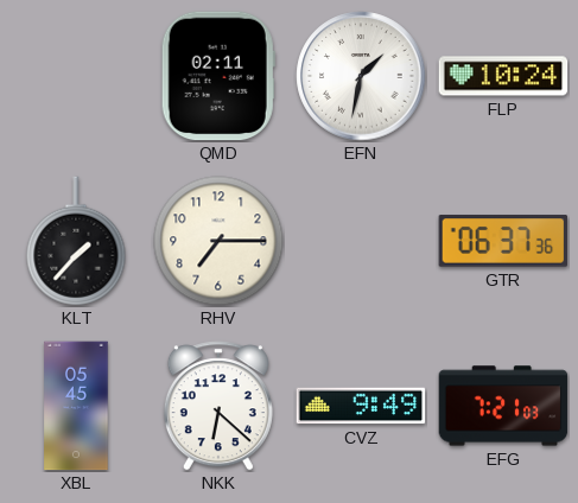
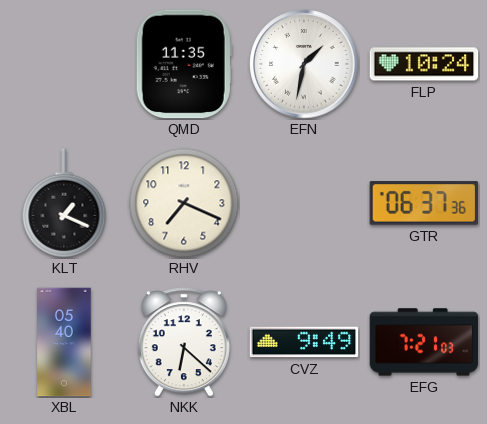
QMD: 02:11 -> 11:35 (184, 64)
KLT: 1:37 -> 1:19 (64, 203)
RHV: 7:15 -> 7:19 (184, 203)
XBL: 05:45 -> 05:40 (64, 342)
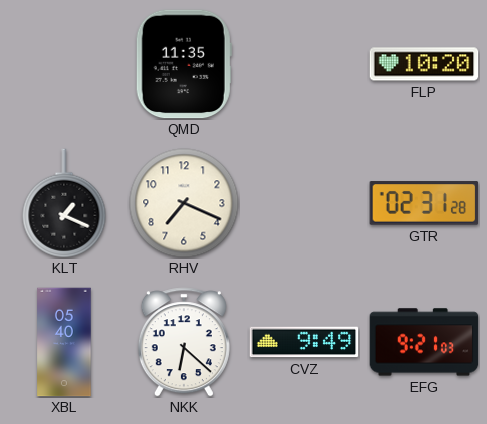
EFN: 1:32 -> none (304, 64)
FLP: 10:24 -> 10:20 (424, 64)
GTR: 06:37 -> 02:31 (424, 203)
EFG: 7:21 -> 9:21 (424, 342)
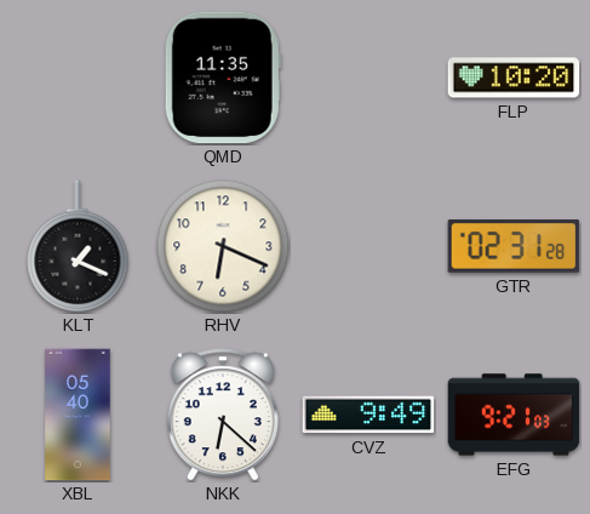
RHV: 7:19 -> 6:19 (223, 246)
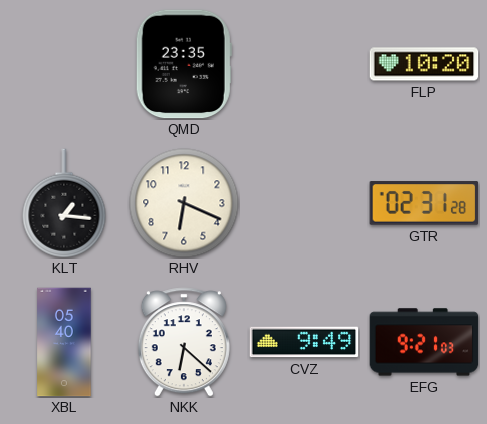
QMD: 11:35 -> 23:35 (184, 64)
KLT: 1:19 -> 1:16 (64, 203)
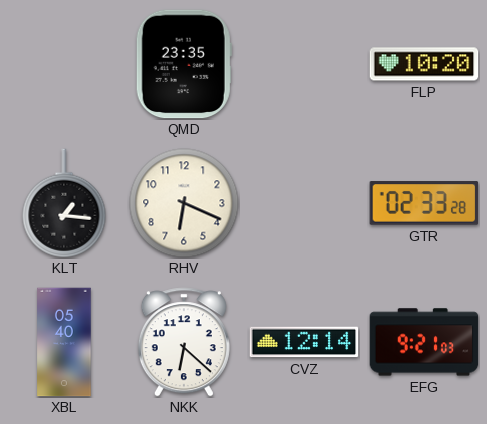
GTR: 02:31 -> 02:33 (424, 203)
CVZ: 9:49 -> 12:14 (304, 342)
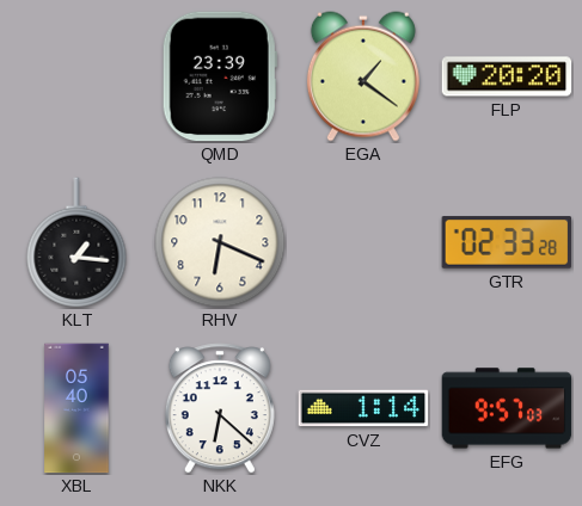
QMD: 23:35 -> 23:39 (220, 76)
EGA: none -> 1:21 (363, 76)
FLP: 10:20 -> 20:20 (507, 76)
CVZ: 12:14 -> 1:14 (363, 408)
EFG: 9:21 -> 9:57 (507, 408)
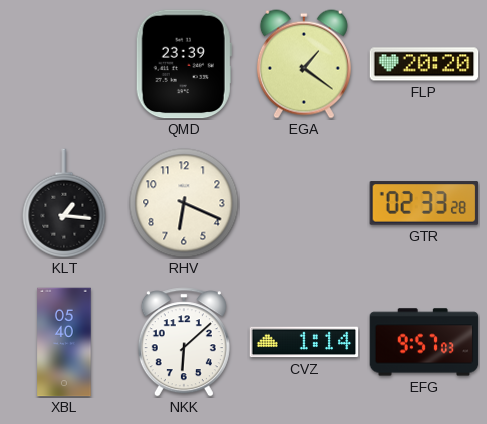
NKK: 6:22 -> 6:08 (184, 342)
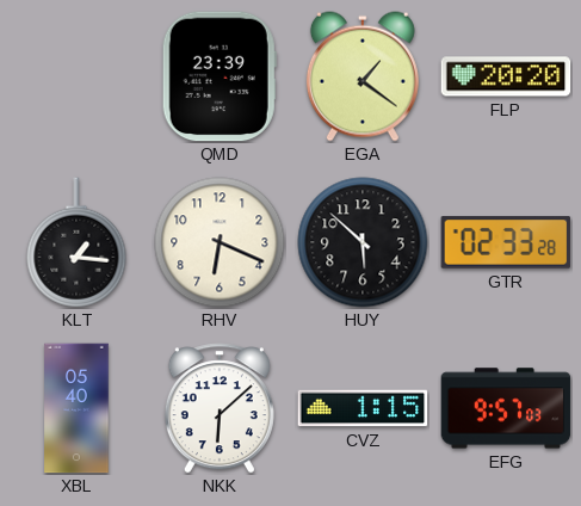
HUY: none -> 5:52 (363, 242)
CVZ: 1:14 -> 1:15 (363, 408)
